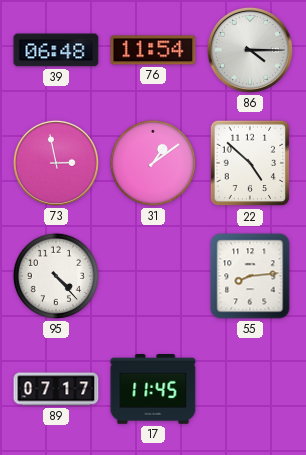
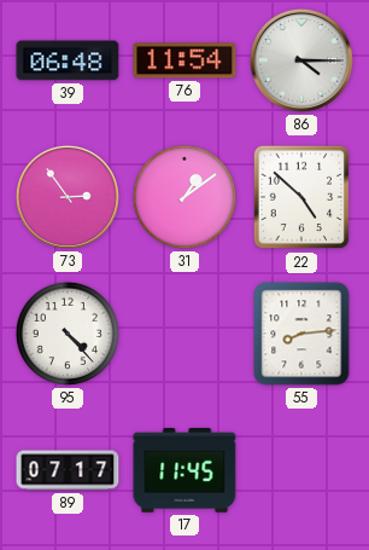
73: 2:58 -> 2:54 (68, 197)
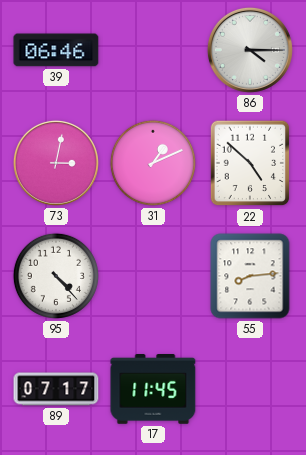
39: 06:48 -> 06:46 (56, 50)
76: 11:54 -> none (184, 60)
73: 2:54 -> 3:02 (56, 163)
31: 1:09 -> 1:11 (153, 163)
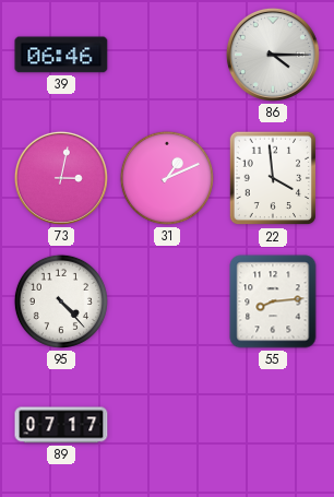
22: 4:52 -> 3:59 (273, 178)
17: 11:45 -> none (153, 390)
